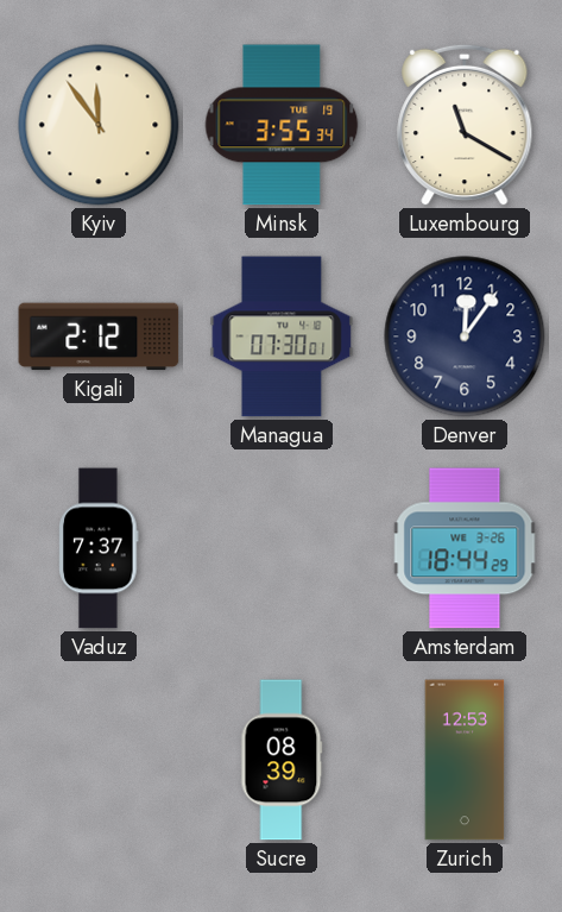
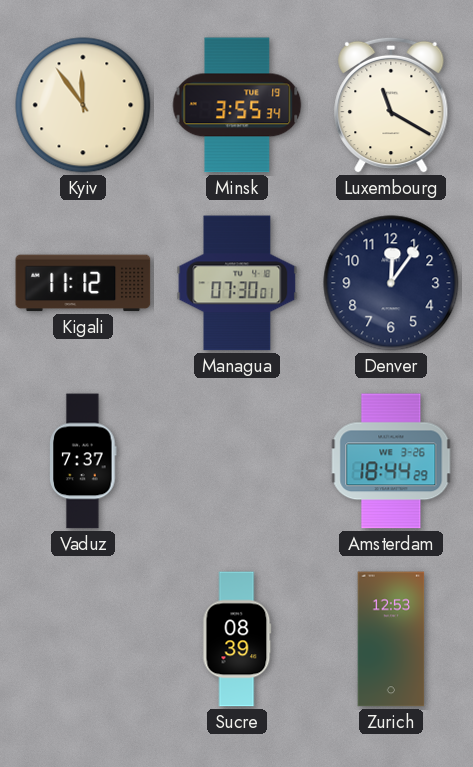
Kigali: 2:12 -> 11:12 (83, 283)
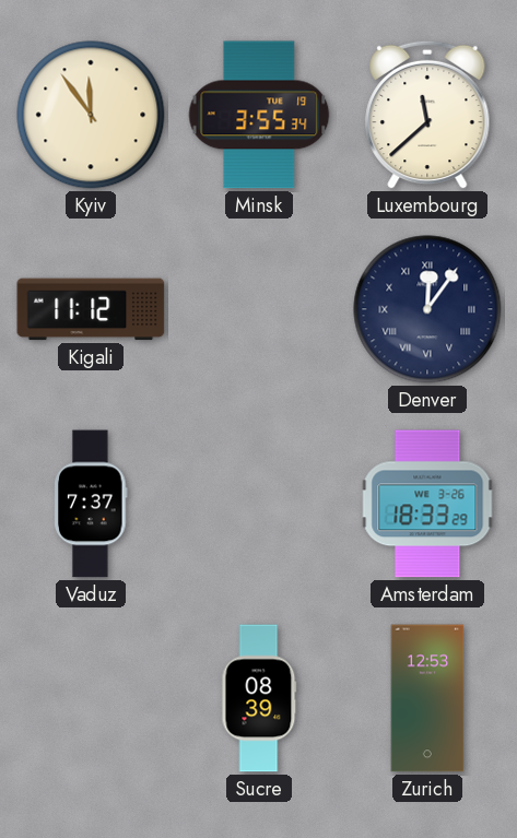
Luxembourg: 11:20 -> 11:38 (427, 115)
Managua: 07:30 -> none (237, 283)
Denver numerals: Arabic -> Roman (427, 309)
Amsterdam: 18:44 -> 18:33 (427, 504)
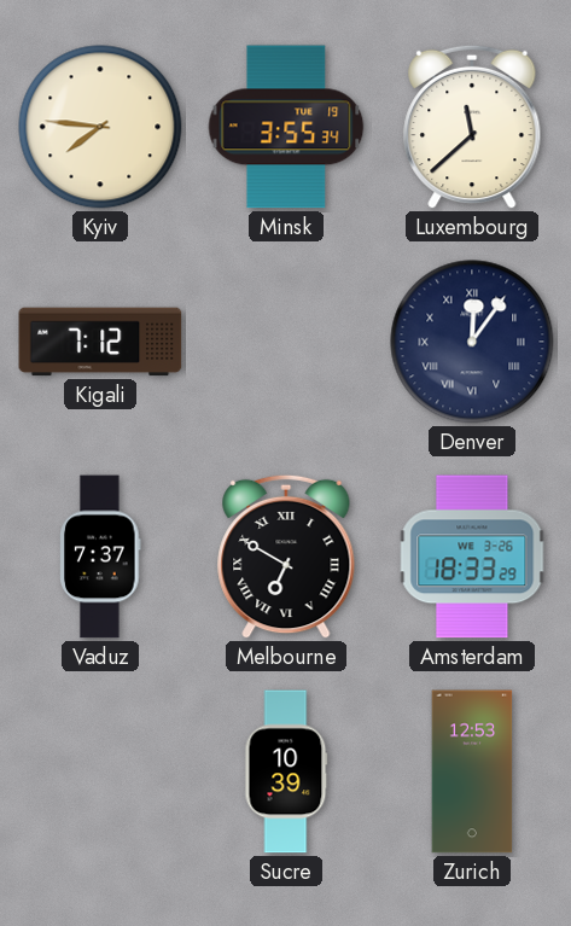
Kyiv: 11:54 -> 7:46 (100, 127)
Kigali: 11:12 -> 7:12 (100, 342)
Melbourne: none -> 6:50 (286, 557)
Sucre: 08:39 -> 10:39 (286, 771)
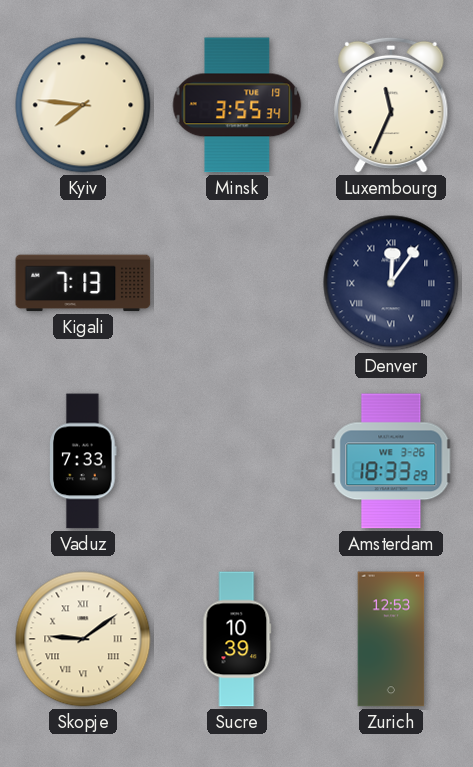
Luxembourg: 11:38 -> 11:34 (391, 105)
Kigali: 7:12 -> 7:13 (83, 283)
Vaduz: 7:37 -> 7:33 (83, 461)
Melbourne: 6:50 -> none (286, 557)
Skopje: none -> 9:09 (83, 639)
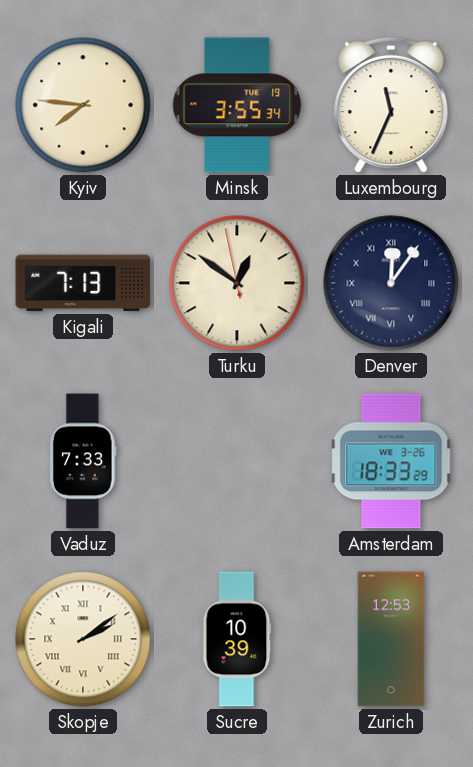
Turku: none -> 12:50 (237, 283)
Skopje: 9:09 -> 2:09 (83, 639)
